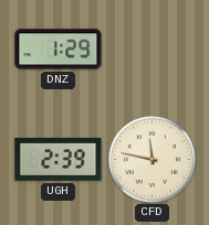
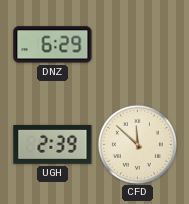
DNZ: 1:29 -> 6:29 (53, 45)
CFD: 11:47 -> 11:52 (137, 144)
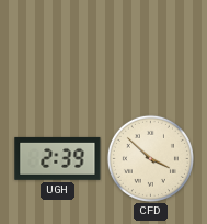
DNZ: 6:29 -> none (53, 45)
CFD: 11:52 -> 3:52 (150, 158)
